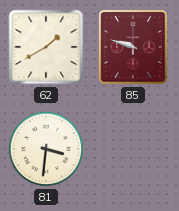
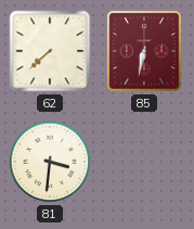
62: 1:40 -> 7:38 (50, 51)
85: 9:48 -> 6:32 (144, 51)
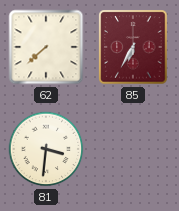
85: 6:32 -> 6:35 (133, 47)
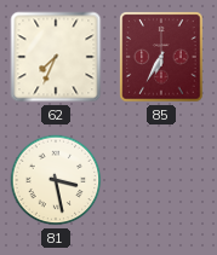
62: 7:38 -> 7:34 (56, 57)
81: 3:31 -> 3:28 (56, 180)
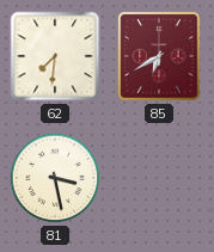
62: 7:34 -> 7:31 (55, 56)
85: 6:35 -> 6:40 (159, 56)
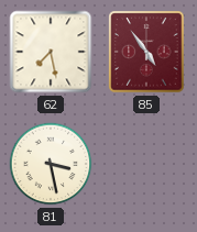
62: 7:31 -> 7:28 (51, 52)
85: 6:40 -> 4:54 (146, 52)
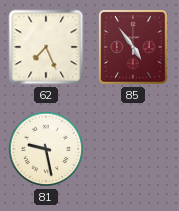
62: 7:28 -> 7:26 (46, 47)
81: 3:28 -> 9:28 (46, 149)
